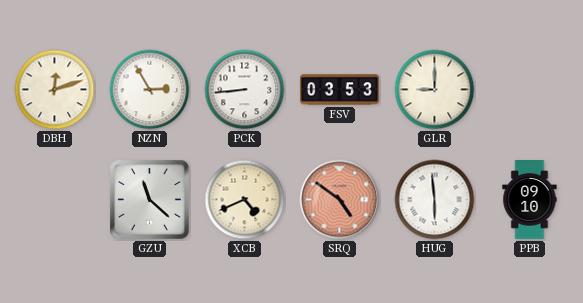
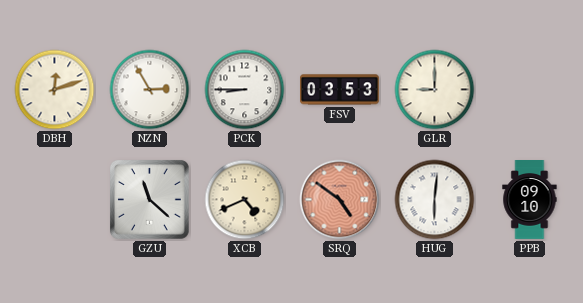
PCK: 8:44 -> 8:45 (245, 90)
HUG: 5:59 -> 6:01 (435, 200)
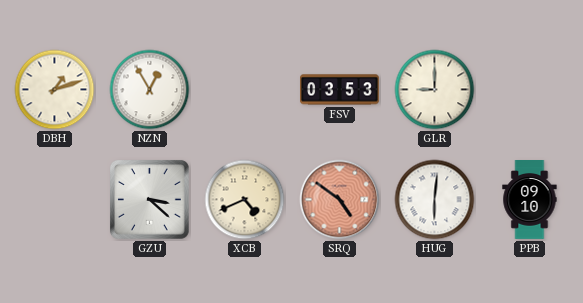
DBH: 12:12 -> 1:12 (55, 90)
NZN: 2:55 -> 12:55 (150, 90)
PCK: 8:45 -> none (245, 90)
GZU: 11:22 -> 3:22 (149, 199)
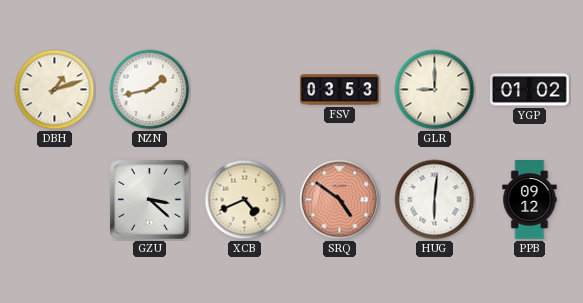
NZN: 12:55 -> 1:43 (150, 90)
YGP: none -> 01:02 (530, 90)
PPB: 09:10 -> 09:12 (530, 200)
